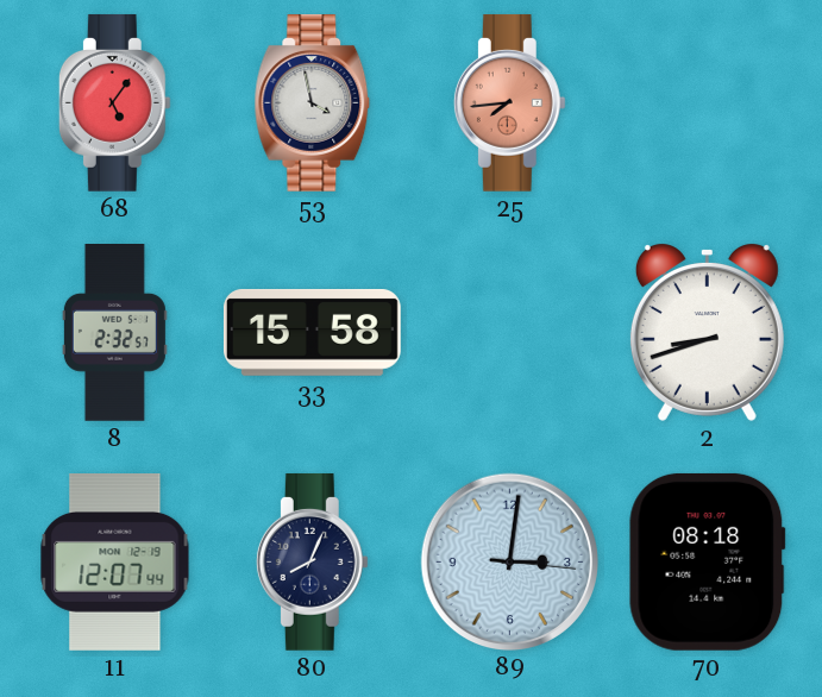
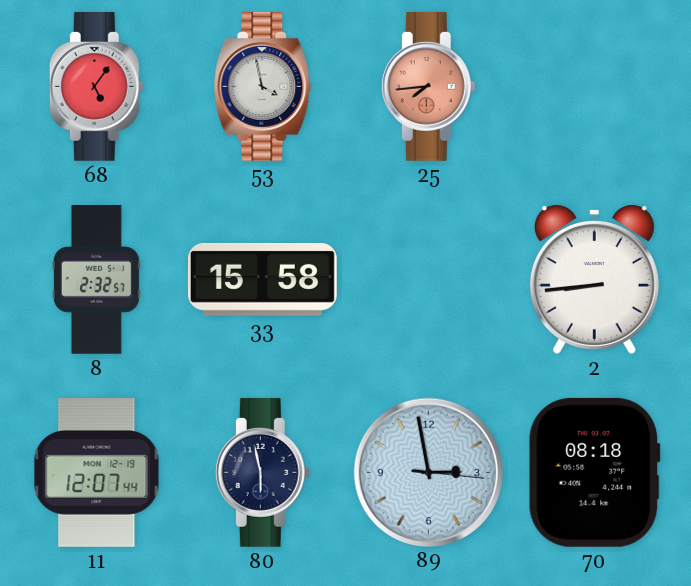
2: 8:42 -> 8:44 (594, 280)
80: 8:04 -> 5:58 (262, 472)
89: 3:01 -> 2:58 (428, 472)
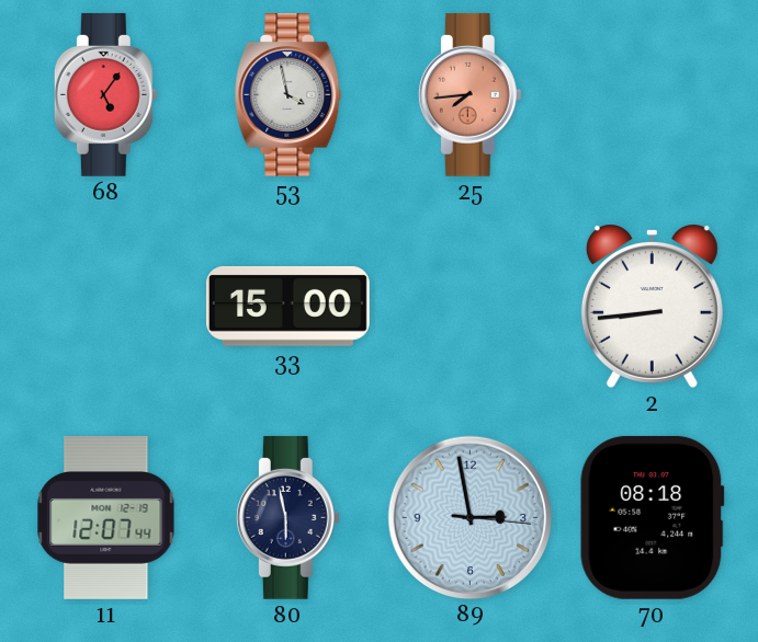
8: 2:32 -> none (96, 280)
33: 15:58 -> 15:00 (287, 306)
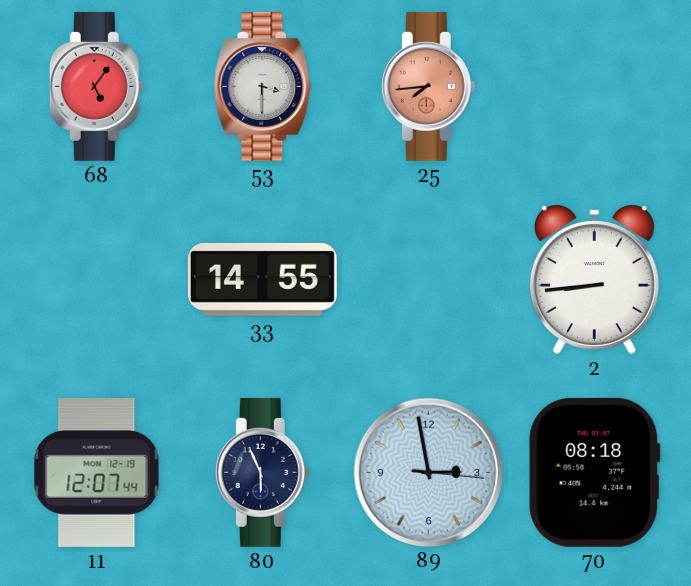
53: 3:58 -> 3:30 (263, 86)
33: 15:00 -> 14:55 (262, 279)
80: 5:58 -> 5:56 (262, 472)
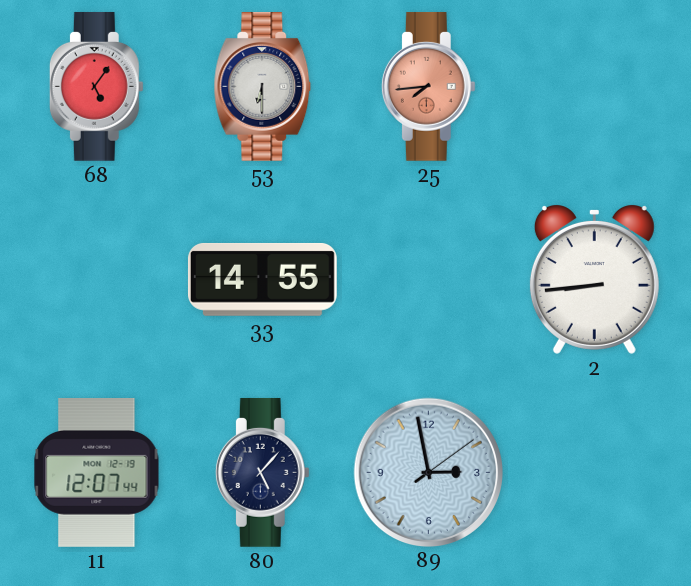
53: 3:30 -> 6:30 (263, 86)
80: 5:56 -> 5:07 (262, 472)
89: 2:58:16 -> 2:58:09 (428, 472)
70: 08:18 -> none (595, 472)
